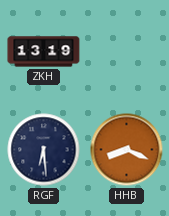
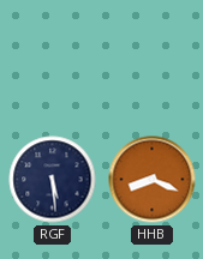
ZKH: 13:19 -> none (44, 52)
RGF: 6:29 -> 5:29 (53, 180)
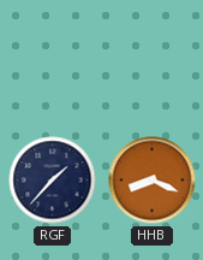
RGF: 5:29 -> 1:37 (53, 181)
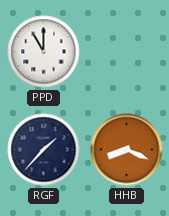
PPD: none -> 11:00 (44, 52)
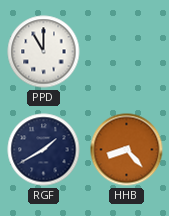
RGF: 1:37 -> 1:40 (44, 150)
HHB: 8:19 -> 8:23 (127, 150)
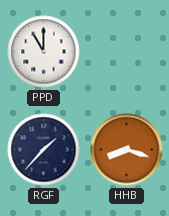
RGF: 1:40 -> 1:37 (44, 150)
HHB: 8:23 -> 8:18 (127, 150)
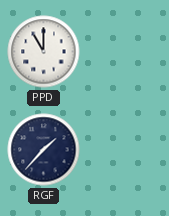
HHB: 8:18 -> none (127, 150)
